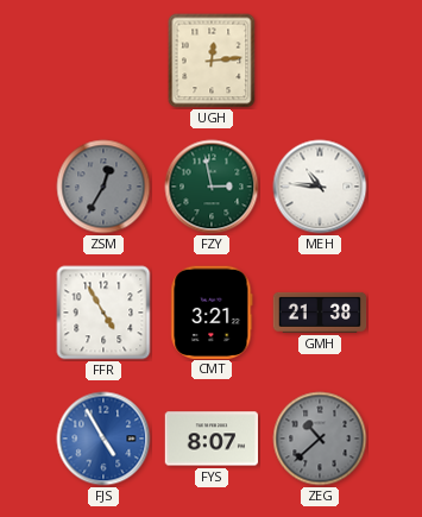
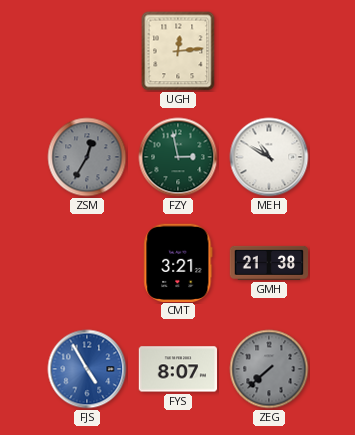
MEH: 10:46 -> 10:50 (269, 157)
FFR: 4:55 -> none (103, 313)
ZEG: 10:38 -> 7:38 (269, 369)
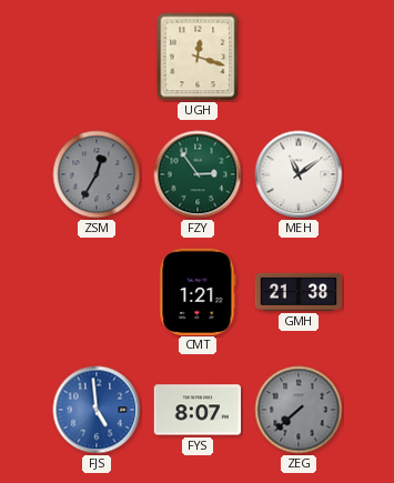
UGH: 12:14 -> 12:18 (198, 57)
FZY: 2:58 -> 2:54 (198, 174)
MEH: 10:50 -> 11:09 (299, 174)
CMT: 3:21 -> 1:21 (198, 291)
FJS: 4:55 -> 4:59 (97, 410)
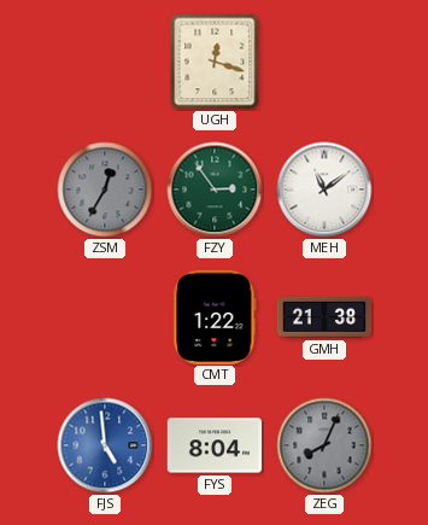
CMT: 1:21 -> 1:22 (215, 316)
FYS: 8:07 -> 8:04 (215, 445)
ZEG: 7:38 -> 8:04 (324, 445)
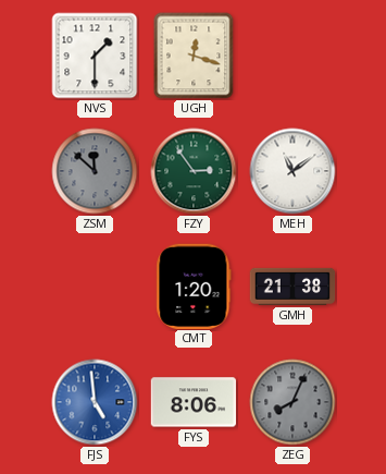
NVS: none -> 1:30 (95, 56)
ZSM: 12:35 -> 11:52 (95, 171)
CMT: 1:22 -> 1:20 (194, 285)
FYS: 8:04 -> 8:06 (194, 402)
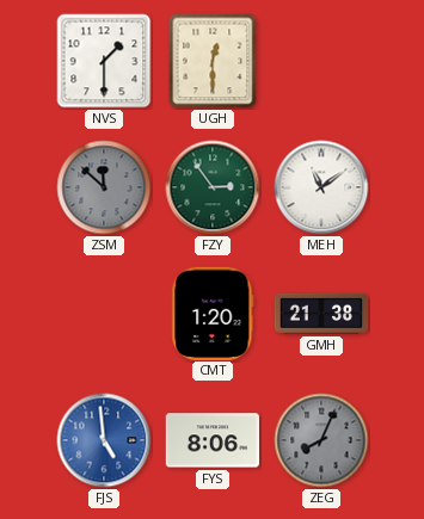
UGH: 12:18 -> 12:30 (213, 61)
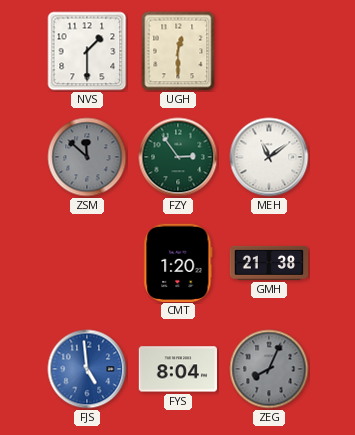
FYS: 8:06 -> 8:04 (178, 369)
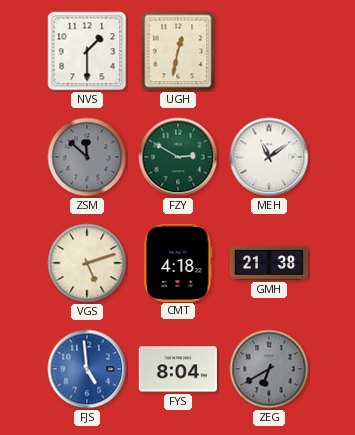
UGH: 12:30 -> 12:32 (178, 51)
FZY: 2:54 -> 2:50 (178, 157)
VGS: none -> 5:12 (87, 263)
CMT: 1:20 -> 4:18 (178, 262)
ZEG: 8:04 -> 6:40 (269, 369)
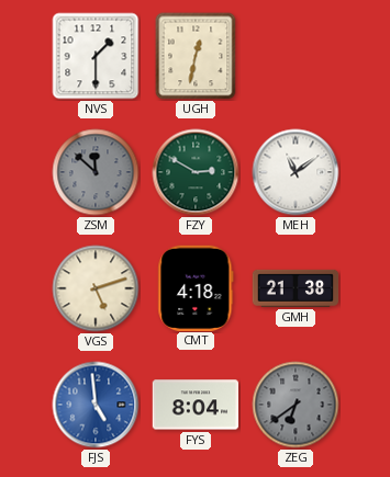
ZEG: 6:40 -> 6:39 (296, 405)
